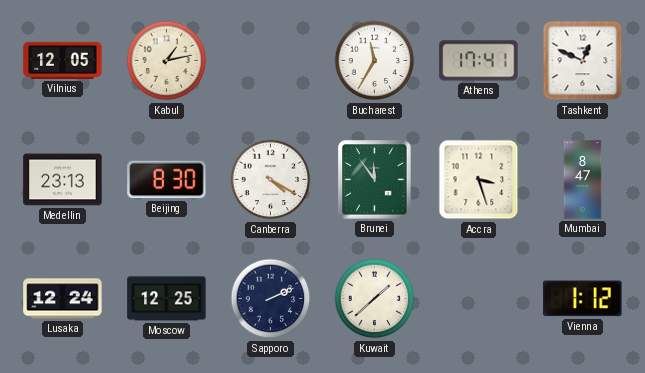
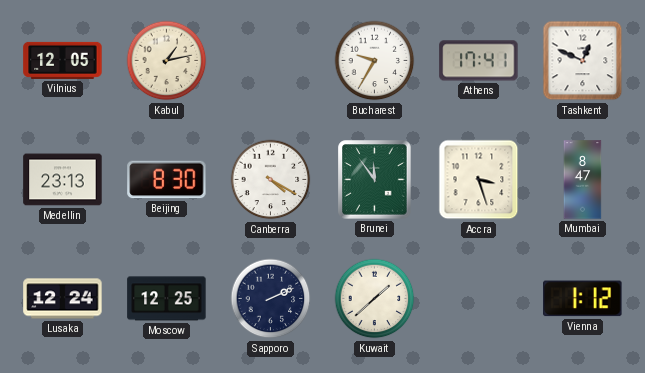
Bucharest: 11:35 -> 9:35 (375, 61)
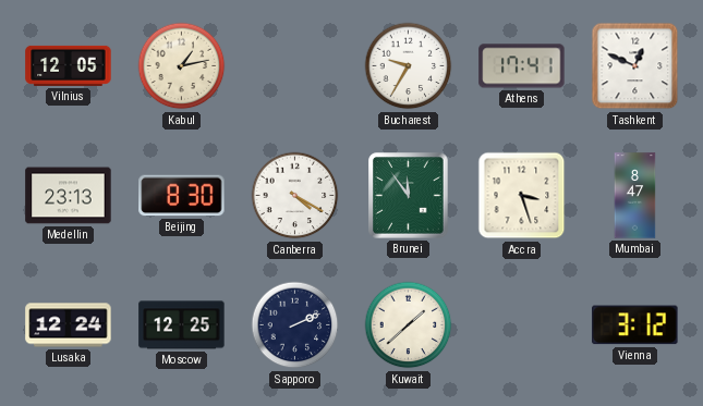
Vienna: 1:12 -> 3:12 (635, 325)
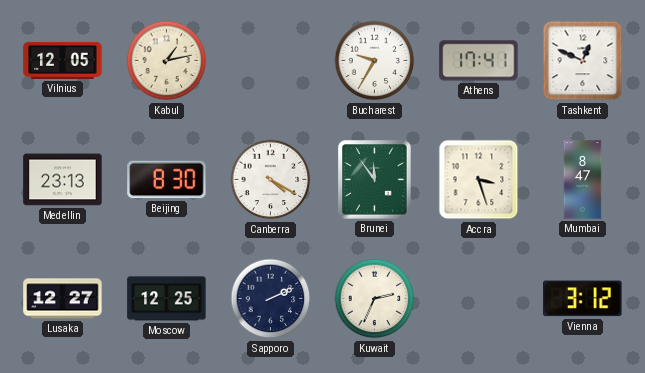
Lusaka: 12:24 -> 12:27 (63, 299)
Kuwait: 1:38 -> 2:34 (375, 299)
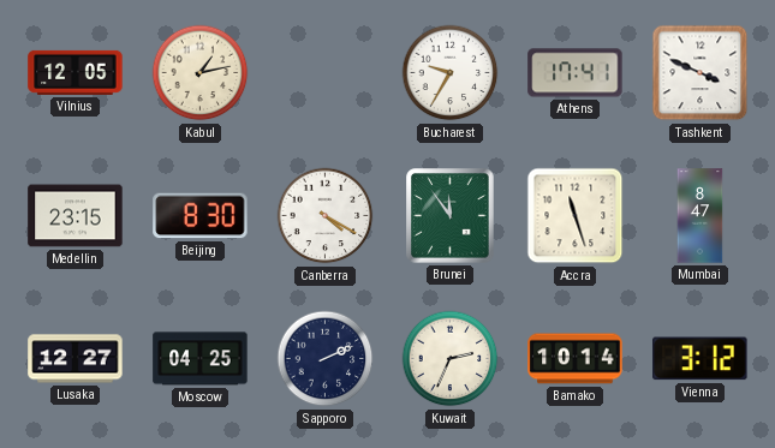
Tashkent: 12:49 -> 3:49 (701, 73)
Medellin: 23:13 -> 23:15 (76, 216)
Accra: 3:27 -> 11:27 (576, 216)
Moscow: 12:25 -> 04:25 (201, 359)
Bamako: none -> 10:14 (576, 359)
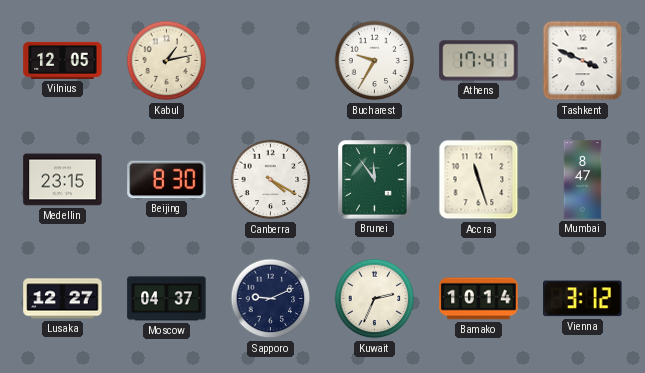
Moscow: 04:25 -> 04:37 (167, 299)
Sapporo: 2:11 -> 9:11 (271, 299)
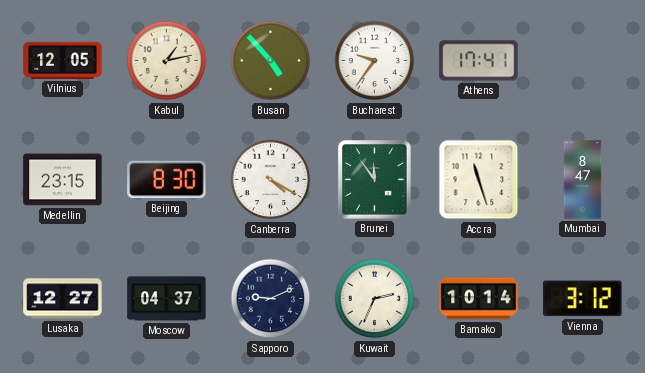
Busan: none -> 4:53 (271, 61)
Bucharest: 9:35 -> 9:36 (375, 61)
Tashkent: 3:49 -> none (583, 61)
